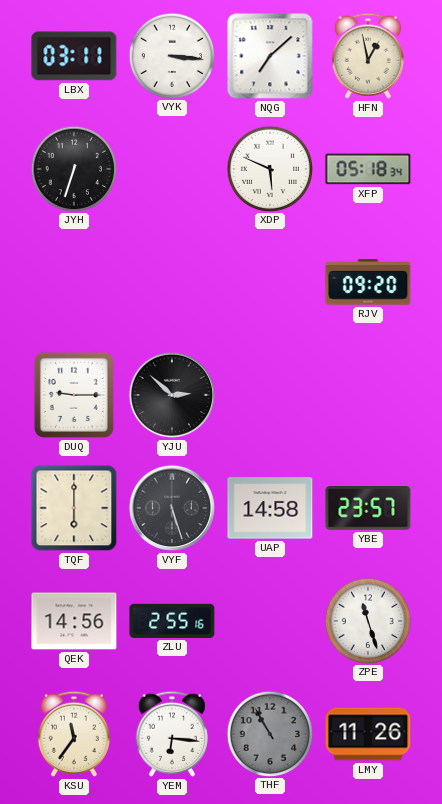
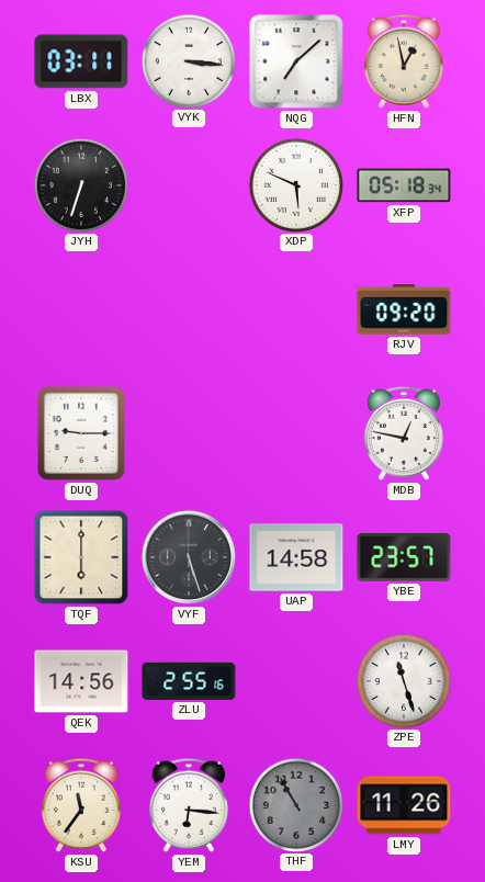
YJU: 2:52 -> none (172, 395)
MDB: none -> 12:47 (404, 433)
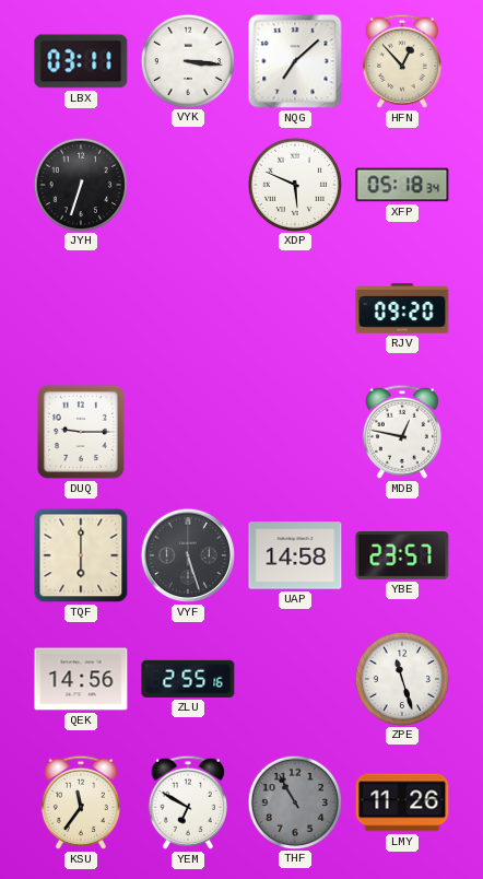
HFN: 12:58 -> 12:53 (402, 61)
YEM: 6:16 -> 6:50 (188, 802)
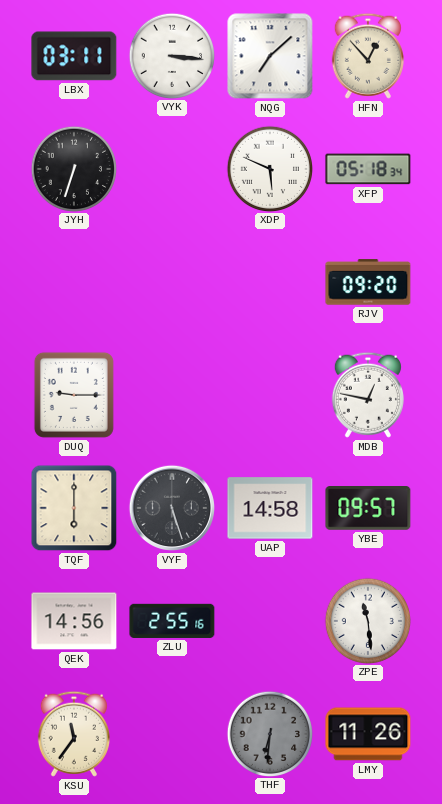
YBE: 23:57 -> 09:57 (368, 509)
ZPE: 11:27 -> 11:29 (367, 620)
YEM: 6:50 -> none (188, 802)
THF: 10:55 -> 6:31 (269, 733)
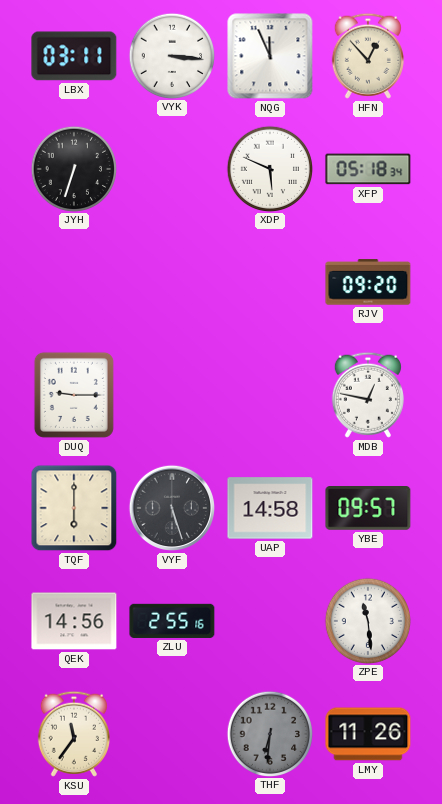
NQG: 7:08 -> 11:56 (270, 56)
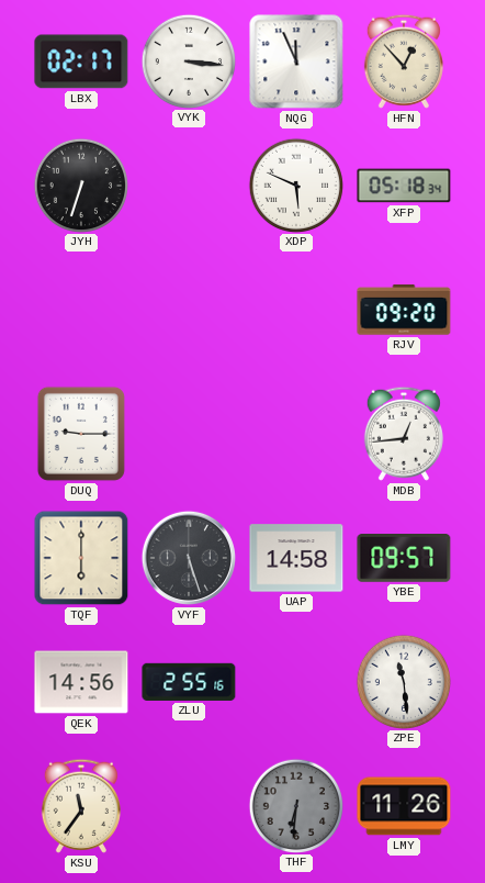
LBX: 03:11 -> 02:17 (81, 62)
MDB: 12:47 -> 12:44 (404, 434)
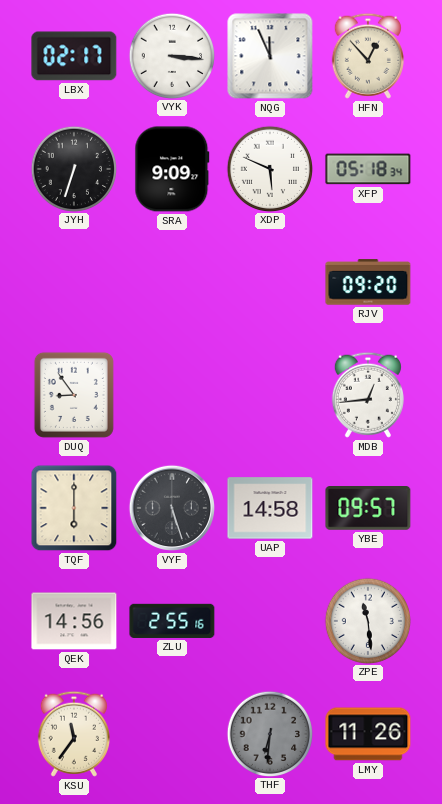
SRA: none -> 9:09 (172, 169)
DUQ: 9:15 -> 8:54 (74, 395)
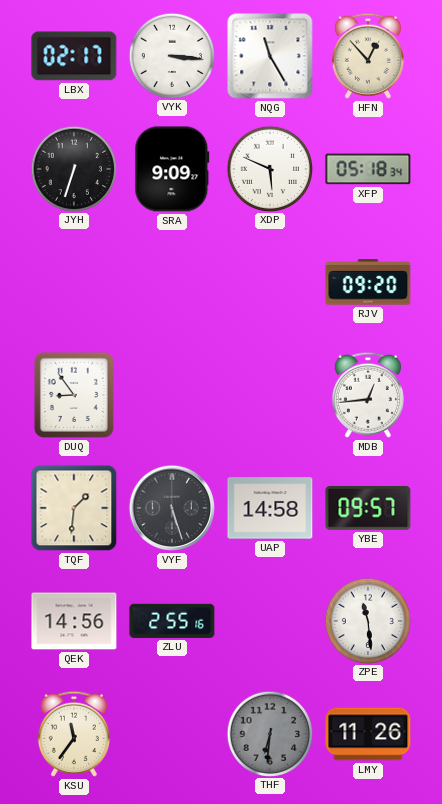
NQG: 11:56 -> 11:25 (270, 56)
TQF: 6:00 -> 1:31 (74, 508)
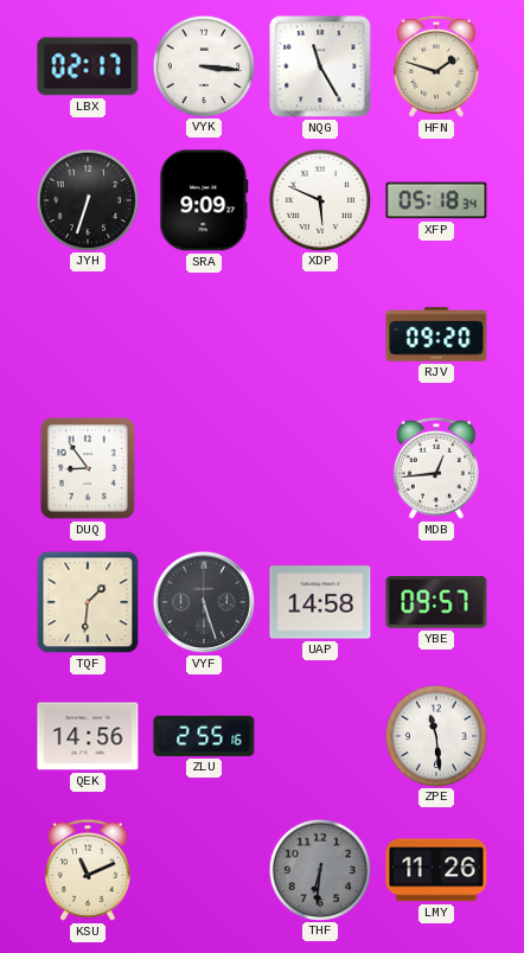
HFN: 12:53 -> 1:48 (436, 66)
KSU: 11:36 -> 11:11 (88, 870)
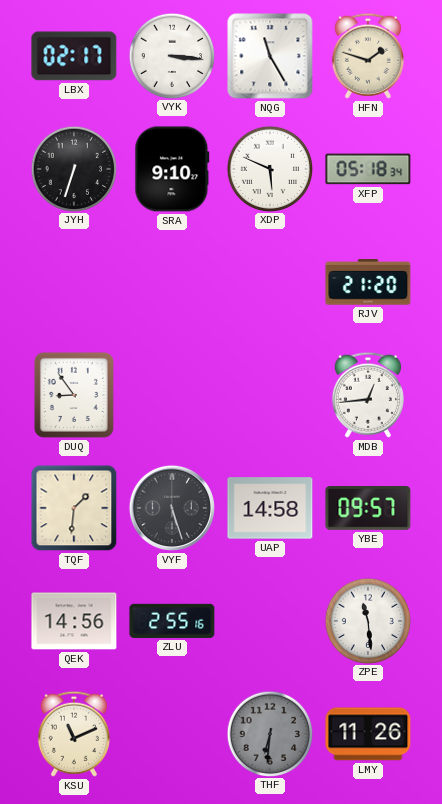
SRA: 9:09 -> 9:10 (172, 169)
RJV: 09:20 -> 21:20 (368, 282)
